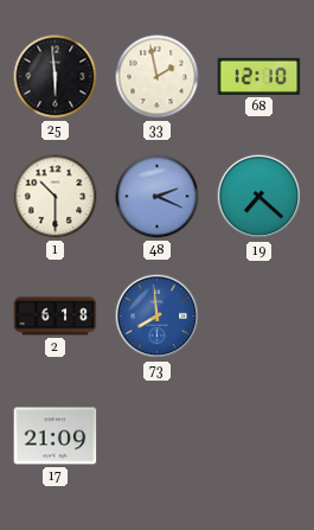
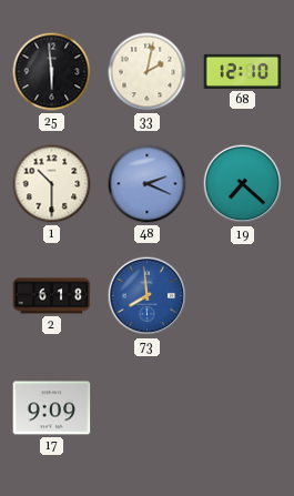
33: 1:58 -> 2:02 (148, 72)
17: 21:09 -> 9:09 (52, 408)
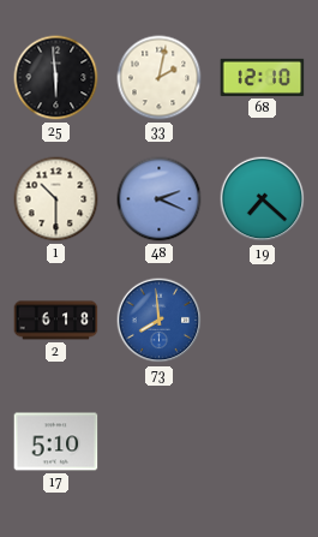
17: 9:09 -> 5:10 (56, 442)
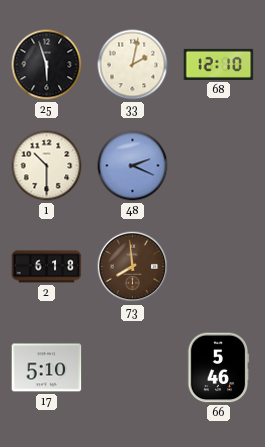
25: 5:59 -> 5:57 (47, 65)
19: 7:22 -> none (263, 199)
73 dial: blue -> brown (133, 267)
66: none -> 5:46 (218, 368)
